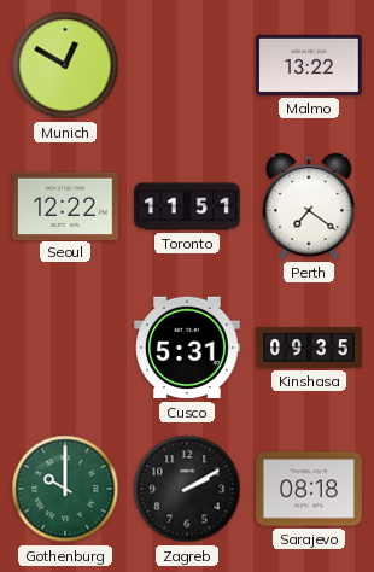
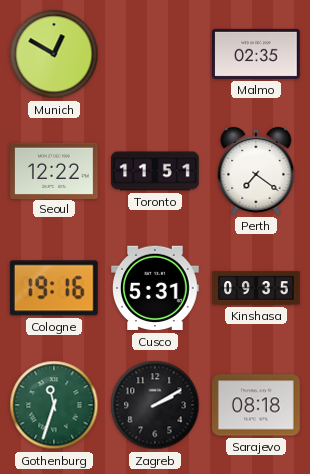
Malmo: 13:22 -> 02:35 (257, 54)
Cologne: none -> 19:16 (54, 288)
Gothenburg: 10:00 -> 11:33 (54, 405)
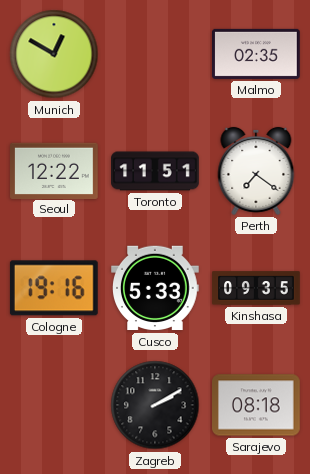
Cusco: 5:31 -> 5:33 (156, 288)
Gothenburg: 11:33 -> none (54, 405)
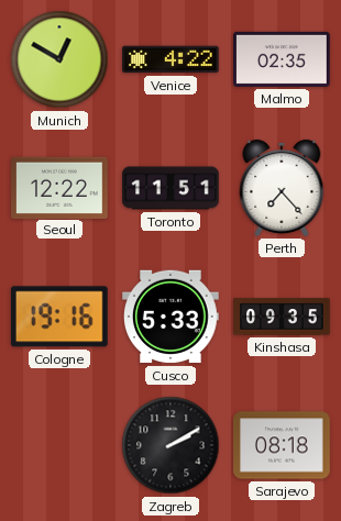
Venice: none -> 4:22 (170, 59)
Perth: 7:21 -> 7:23 (282, 188)
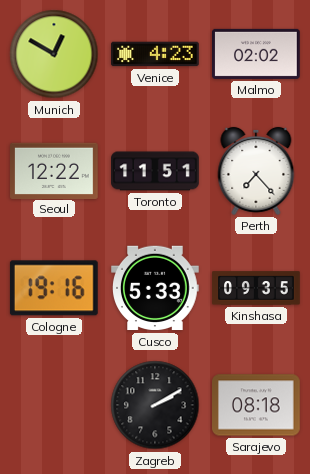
Venice: 4:22 -> 4:23 (155, 54)
Malmo: 02:35 -> 02:02 (257, 54)
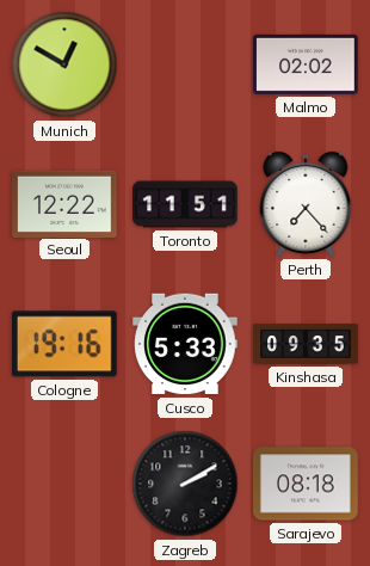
Venice: 4:23 -> none (155, 54)
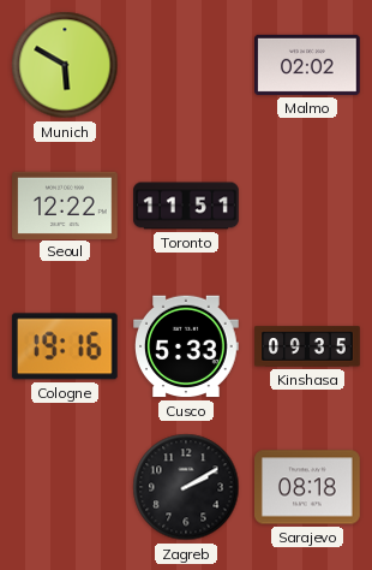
Munich: 12:50 -> 5:50 (65, 65)
Perth: 7:23 -> none (306, 204)
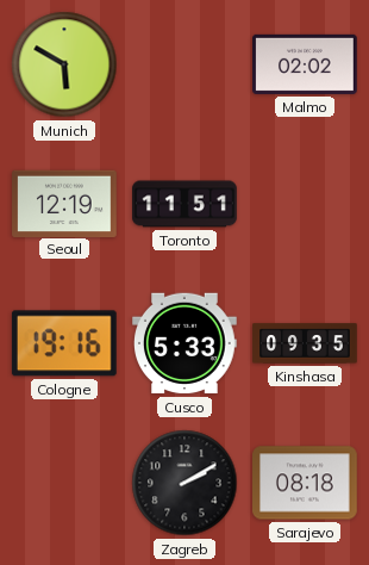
Seoul: 12:22 -> 12:19 (64, 203)
